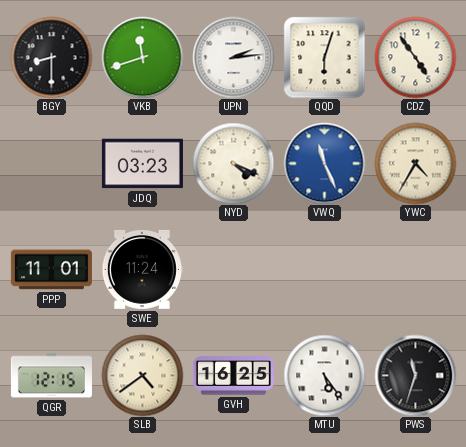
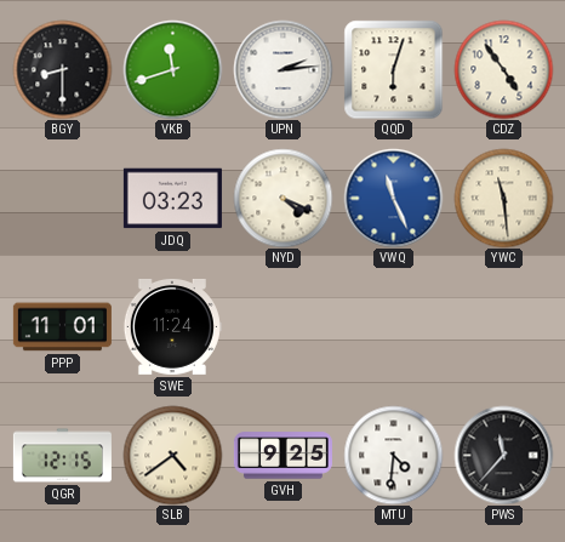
YWC: 4:35 -> 11:29 (503, 198)
GVH: 16:25 -> 9:25 (282, 456)
MTU: 5:24 -> 4:31 (393, 455)
PWS: 11:33 -> 11:37 (503, 455)
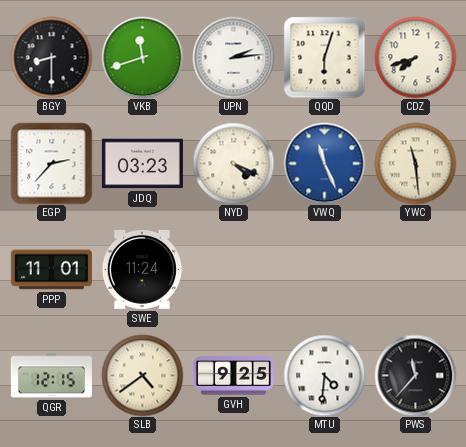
CDZ: 4:54 -> 7:42 (415, 57)
EGP: none -> 2:37 (51, 163)
